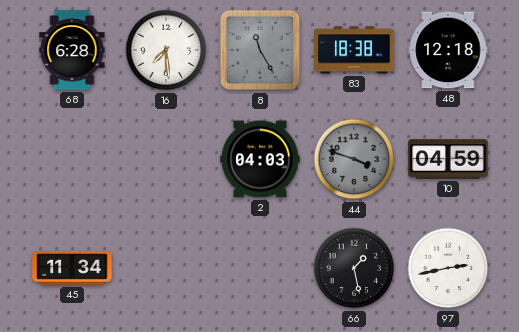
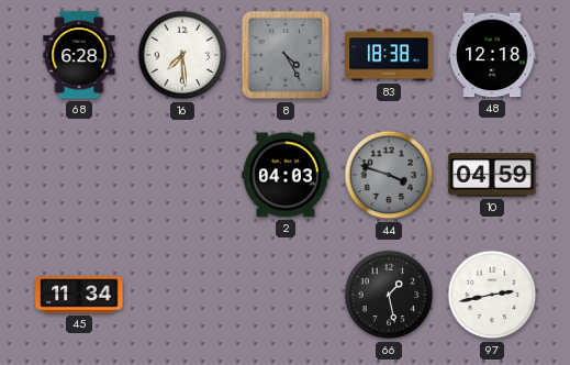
8: 11:25 -> 4:25 (286, 55)
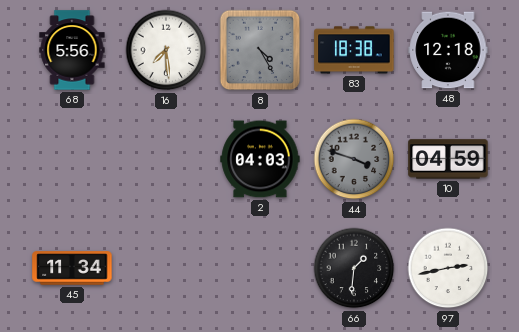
68: 6:28 -> 5:56 (72, 50)
66: 1:28 -> 1:31 (354, 268)
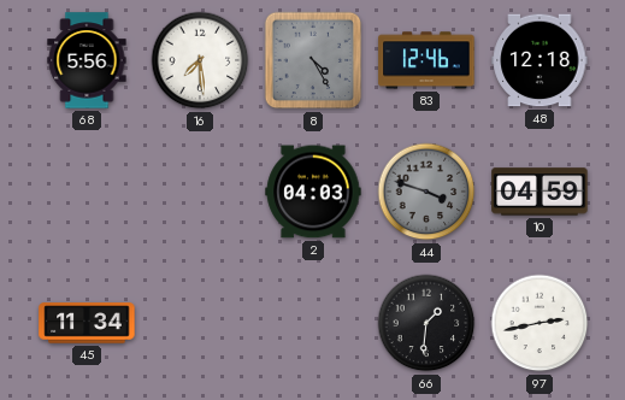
83: 18:38 -> 12:46 (426, 60)
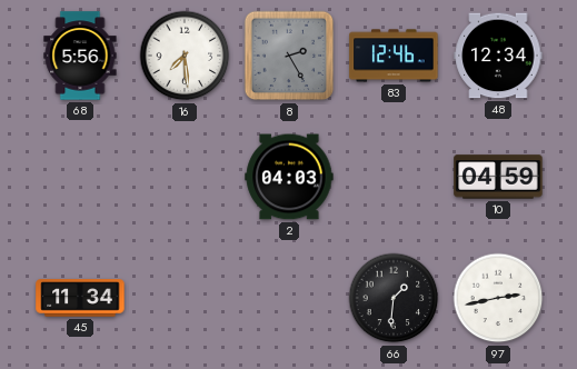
8: 4:25 -> 2:25 (289, 56)
48: 12:18 -> 12:34 (498, 56)
44: 3:48 -> none (426, 192)
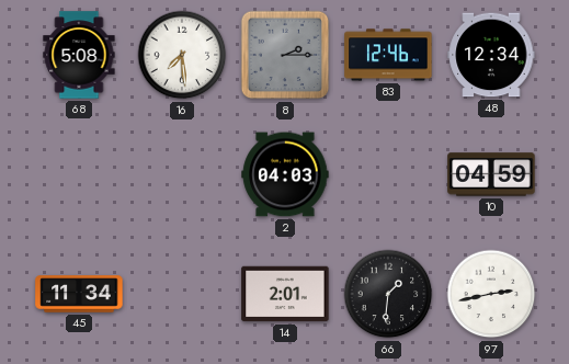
68: 5:56 -> 5:08 (79, 55)
8: 2:25 -> 2:15 (285, 55)
14: none -> 2:01 (285, 294)
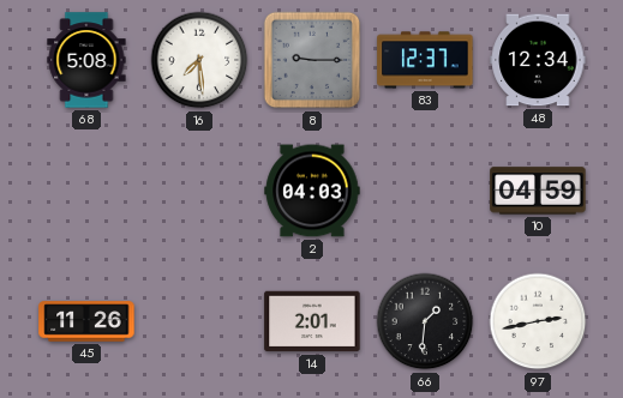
8: 2:15 -> 9:15 (312, 60)
83: 12:46 -> 12:37 (425, 60)
45: 11:34 -> 11:26 (86, 321)
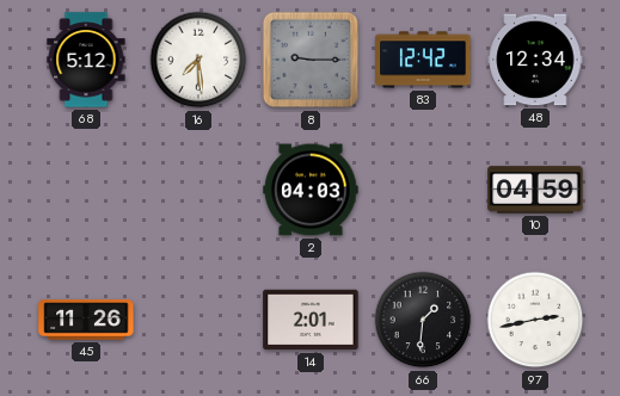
68: 5:08 -> 5:12 (86, 60)
83: 12:37 -> 12:42 (423, 60)
